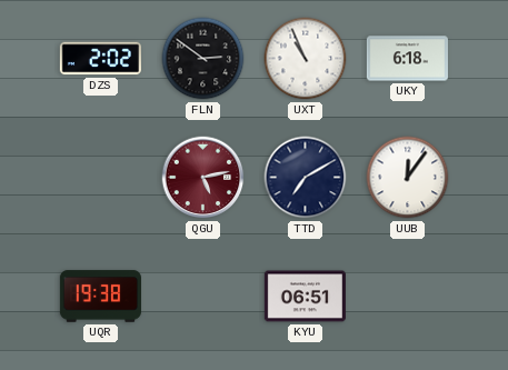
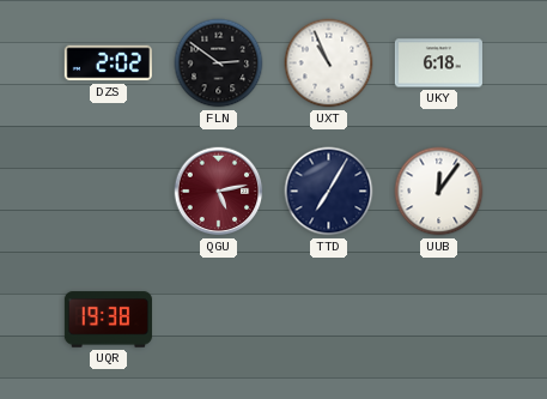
TTD: 7:10 -> 7:05 (329, 192)
KYU: 06:51 -> none (305, 297)
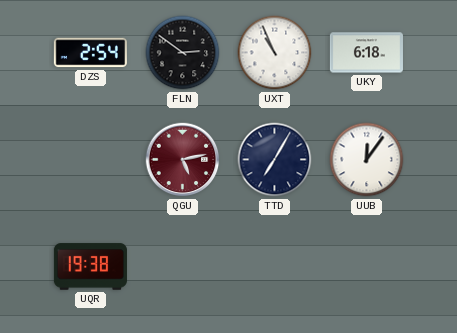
DZS: 2:02 -> 2:54 (90, 53)
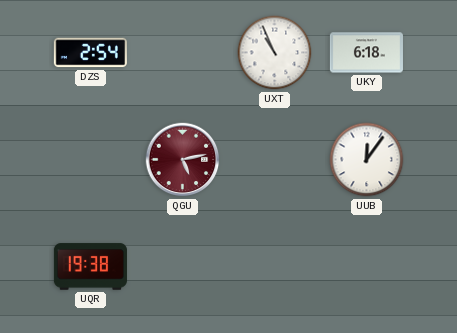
FLN: 2:51 -> none (183, 53)
TTD: 7:05 -> none (275, 160)
